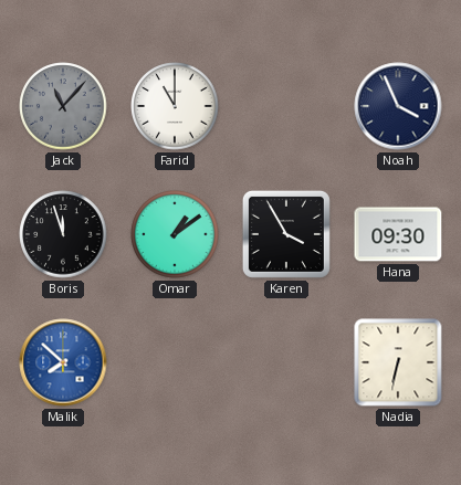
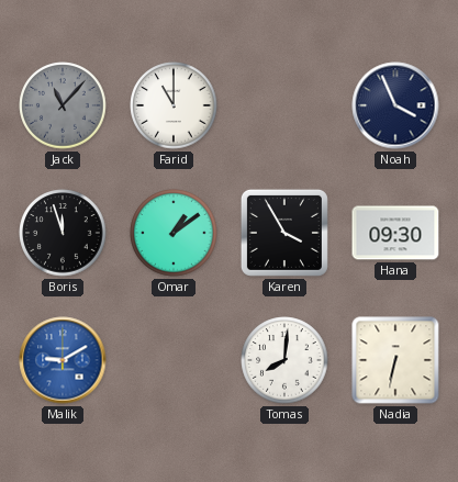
Malik: 7:52 -> 9:10 (63, 360)
Tomas: none -> 8:01 (284, 360)
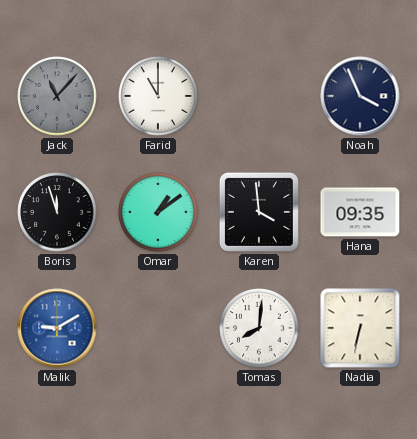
Karen: 3:55 -> 3:59 (259, 212)
Hana: 09:30 -> 09:35 (360, 212)
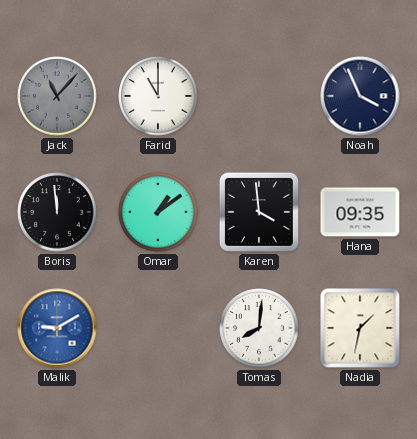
Boris: 11:57 -> 11:59 (57, 212)
Nadia: 6:32 -> 1:32 (360, 328)
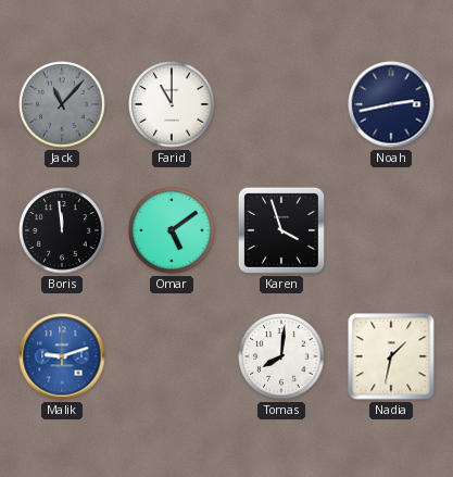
Noah: 3:56 -> 2:43 (391, 104)
Omar: 1:09 -> 5:09 (172, 230)
Karen: 3:59 -> 3:57 (281, 230)
Hana: 09:35 -> none (360, 212)
Malik: 9:10 -> 9:12 (62, 356)
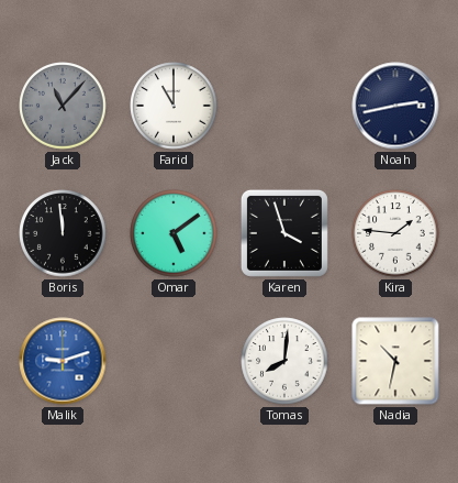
Kira: none -> 1:46 (395, 233)
Nadia: 1:32 -> 10:32 (395, 361)
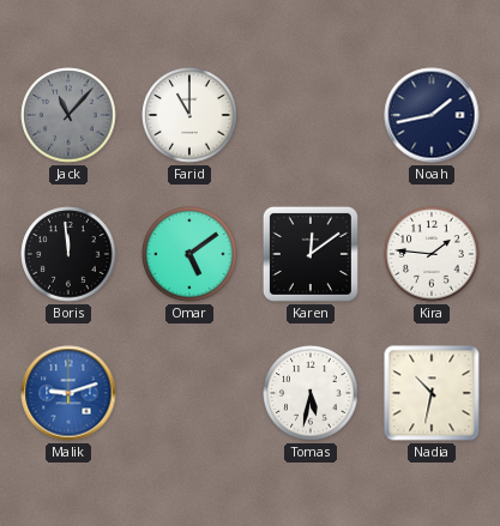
Noah: 2:43 -> 1:43 (432, 115)
Karen: 3:57 -> 12:09 (311, 254)
Tomas: 8:01 -> 5:32 (311, 393)
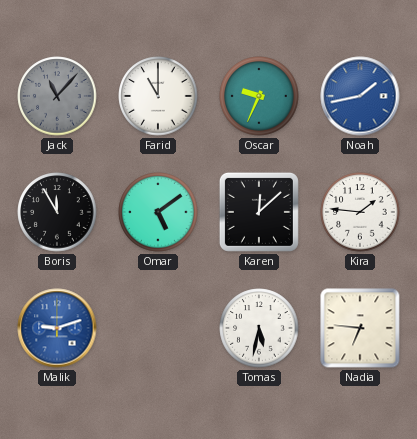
Oscar: none -> 9:34 (259, 96)
Noah dial: navy -> blue (360, 96)
Boris: 11:59 -> 11:55 (57, 212)
Karen: 12:09 -> 12:08 (259, 212)
Nadia: 10:32 -> 6:46 (360, 328)
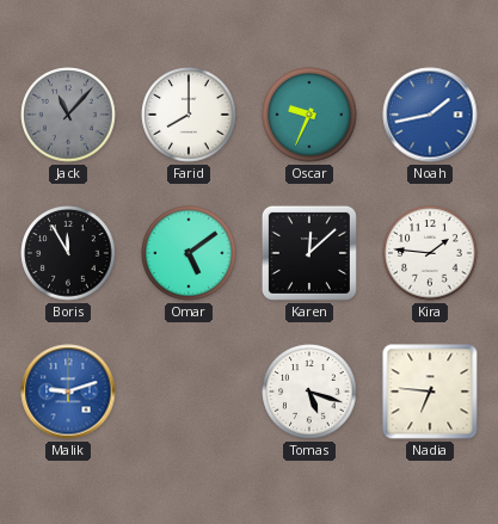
Farid: 11:00 -> 8:00 (189, 115)
Tomas: 5:32 -> 5:18 (309, 392)
